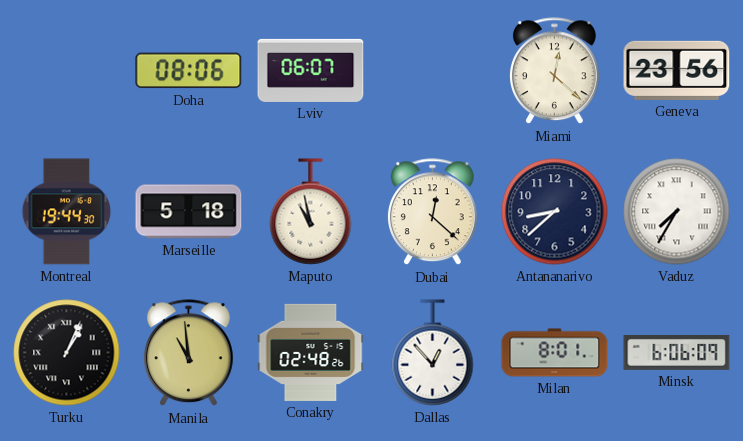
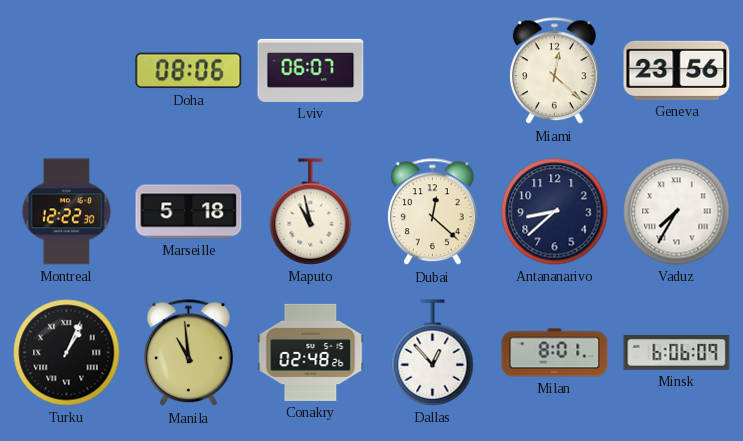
Montreal: 19:44 -> 12:22 (67, 212)
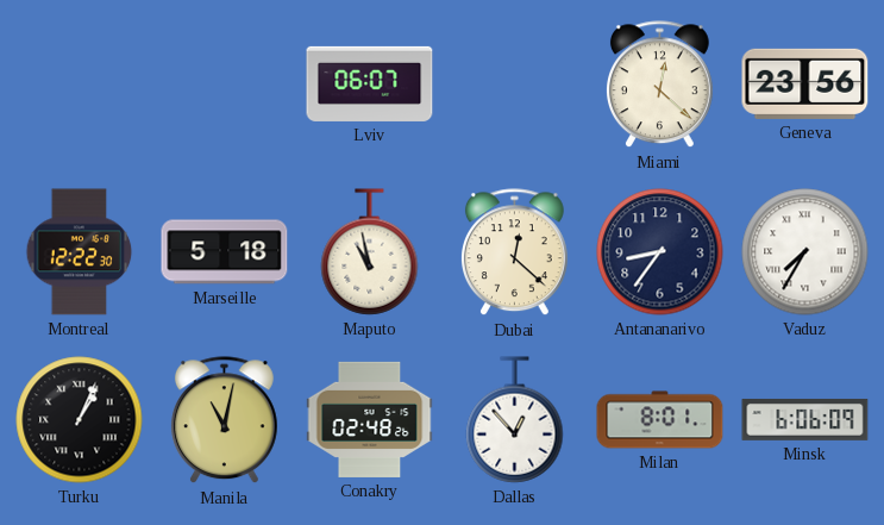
Doha: 08:06 -> none (189, 71)
Antananarivo: 8:38 -> 8:36 (660, 252)
Manila: 10:59 -> 11:02 (224, 420)
